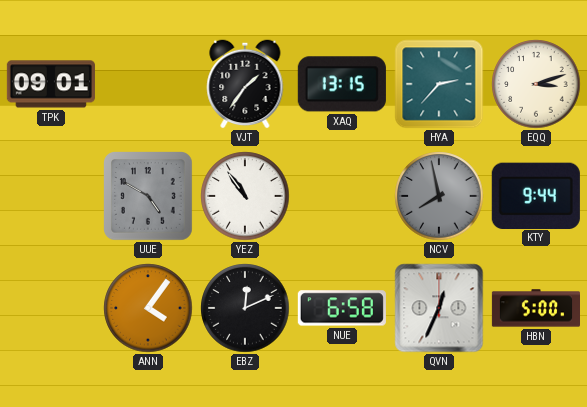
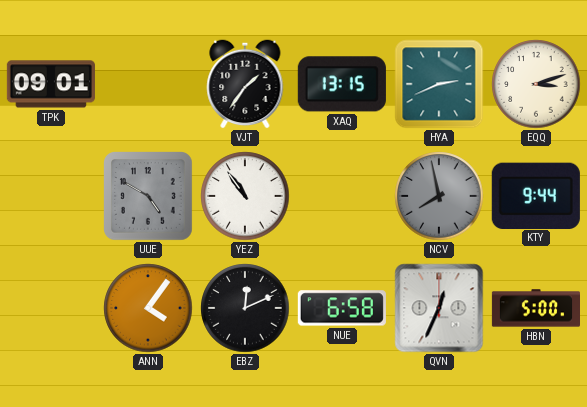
HYA: 2:37 -> 2:41 (439, 84)
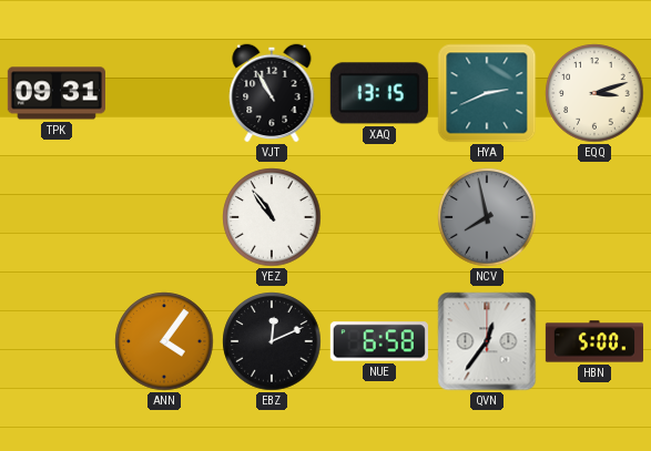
TPK: 09:01 -> 09:31 (57, 93)
VJT: 1:36 -> 10:55 (272, 93)
UUE: 4:50 -> none (149, 197)
KTY: 9:44 -> none (536, 195)
QVN: 12:34 -> 12:36 (487, 341)
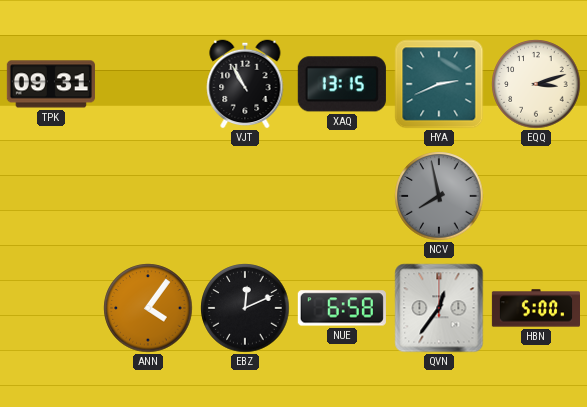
YEZ: 10:54 -> none (272, 217)
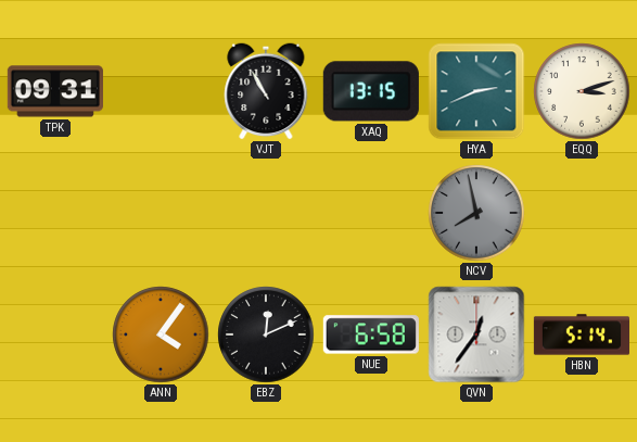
HBN: 5:00 -> 5:14 (581, 334)
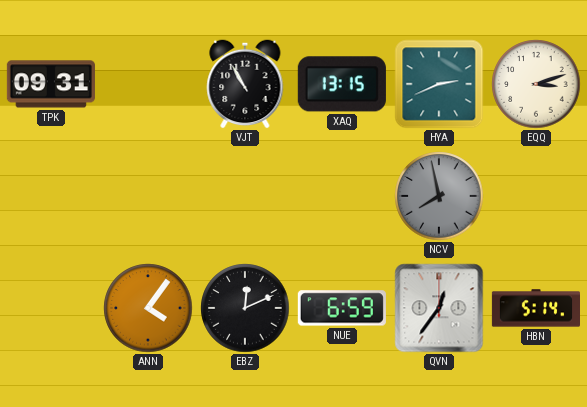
NUE: 6:58 -> 6:59 (342, 308)
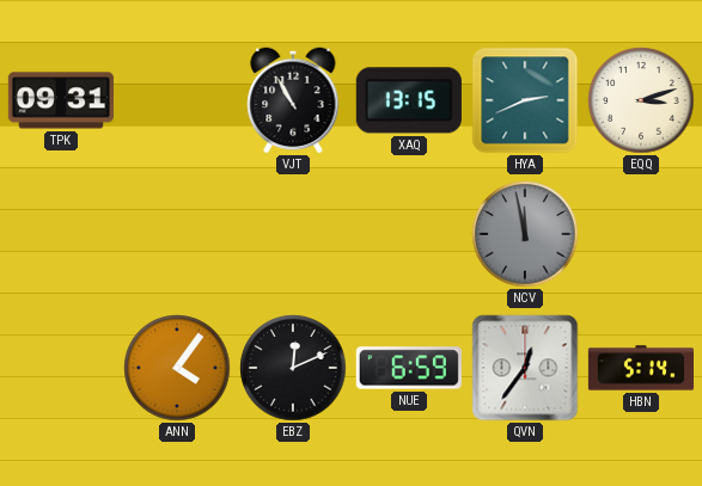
NCV: 7:58 -> 11:58 (525, 234)
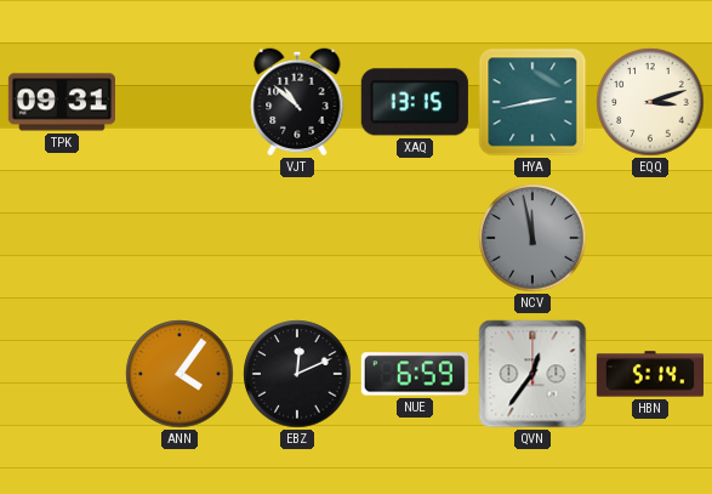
VJT: 10:55 -> 10:52 (297, 102)
HYA: 2:41 -> 2:43 (532, 102)
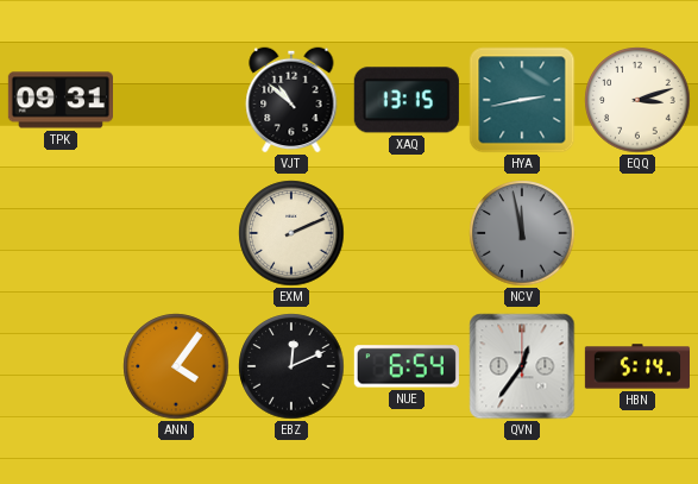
EXM: none -> 2:11 (291, 233)
NUE: 6:59 -> 6:54 (407, 366)
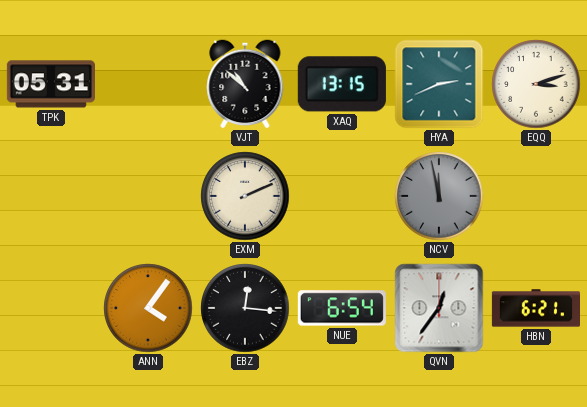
TPK: 09:31 -> 05:31 (51, 84)
HYA: 2:43 -> 2:41 (439, 84)
EBZ: 12:11 -> 12:16 (245, 308)
HBN: 5:14 -> 6:21 (535, 308)
